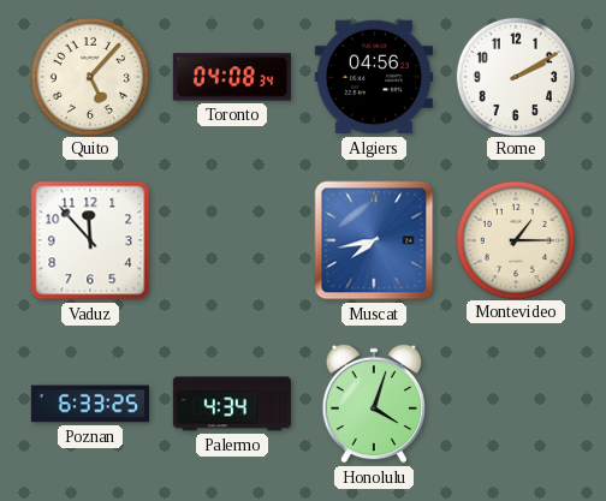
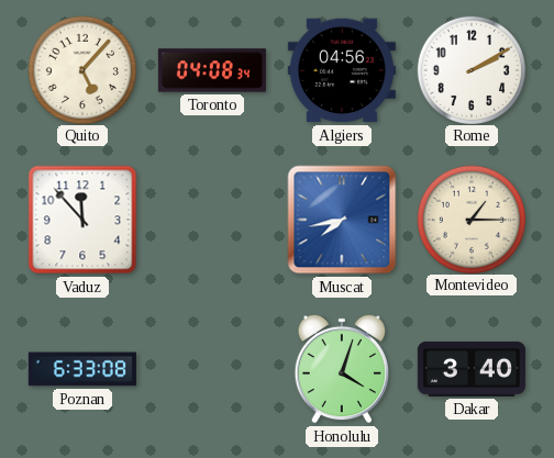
Poznan: 6:33:25 -> 6:33:08 (82, 369)
Palermo: 4:34 -> none (232, 404)
Dakar: none -> 3:40 (472, 369)
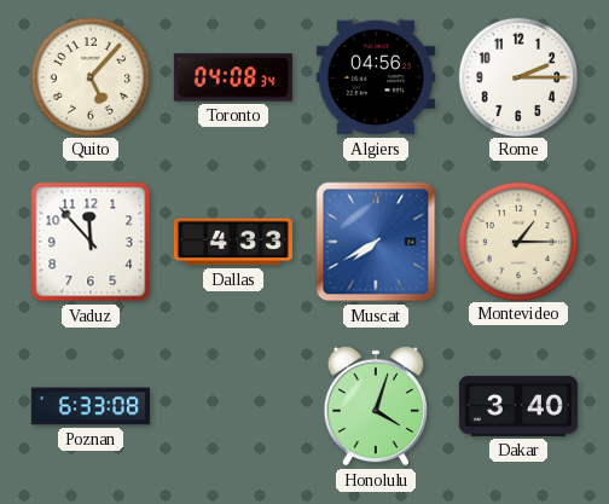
Rome: 2:10 -> 2:15 (517, 76)
Dallas: none -> 4:33 (233, 242)
Muscat: 7:43 -> 7:40 (376, 242)
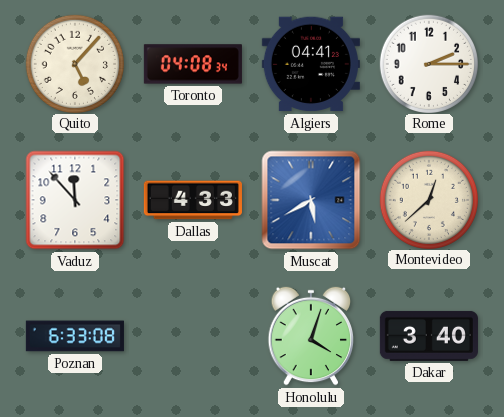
Algiers: 04:56 -> 04:41 (311, 64)
Muscat: 7:40 -> 5:40 (311, 200)
Montevideo: 1:15 -> 12:38 (428, 199)
